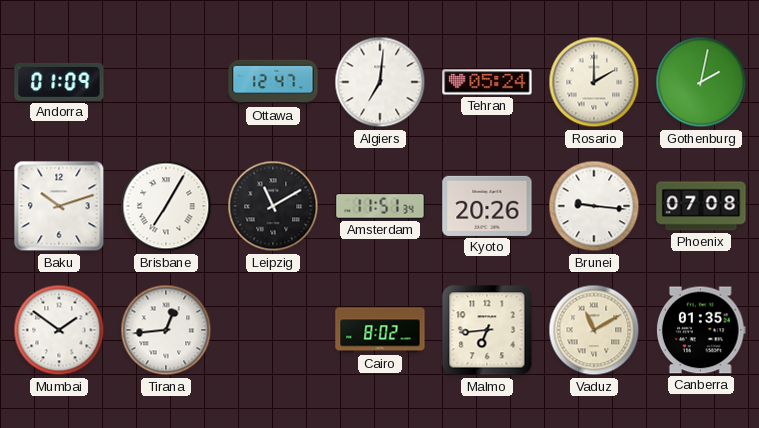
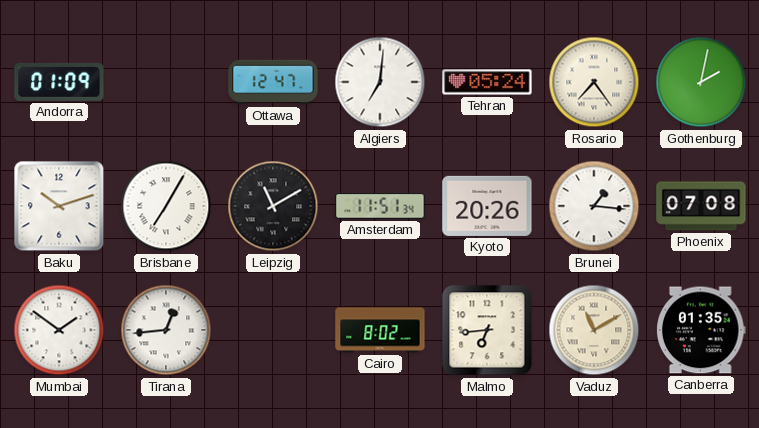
Rosario: 2:00 -> 7:24 (594, 82)
Brunei: 9:16 -> 1:16 (594, 206)
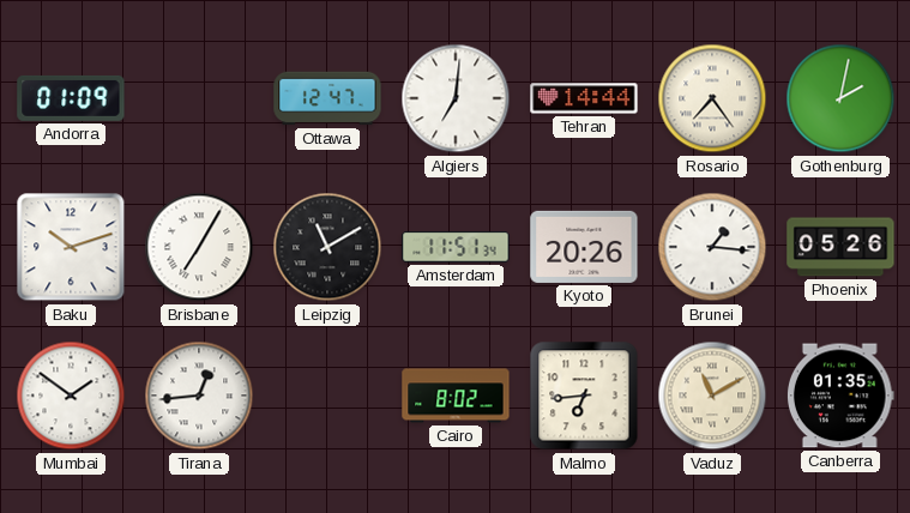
Tehran: 05:24 -> 14:44 (584, 98)
Phoenix: 07:08 -> 05:26 (840, 247)
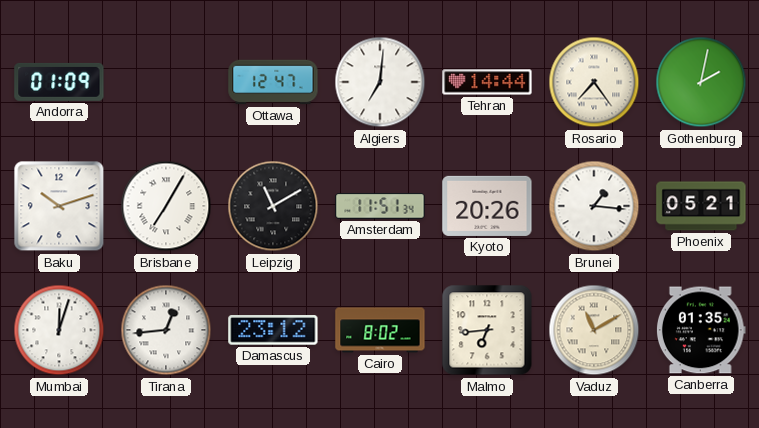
Phoenix: 05:26 -> 05:21 (701, 206)
Mumbai: 1:51 -> 12:03 (59, 330)
Damascus: none -> 23:12 (273, 330)
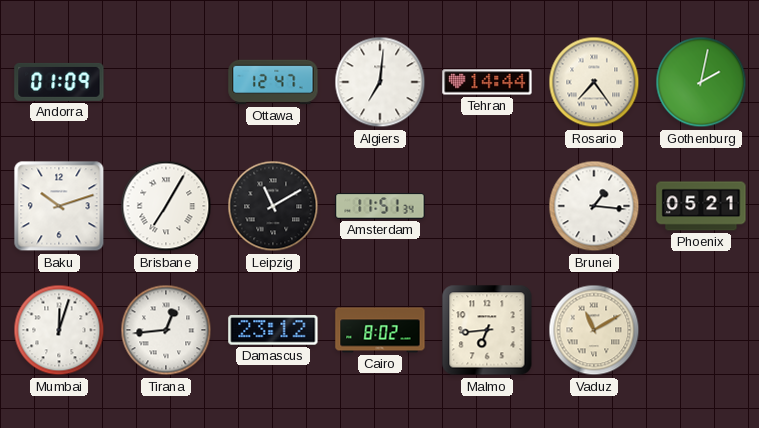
Kyoto: 20:26 -> none (487, 206)
Canberra: 01:35 -> none (701, 330)
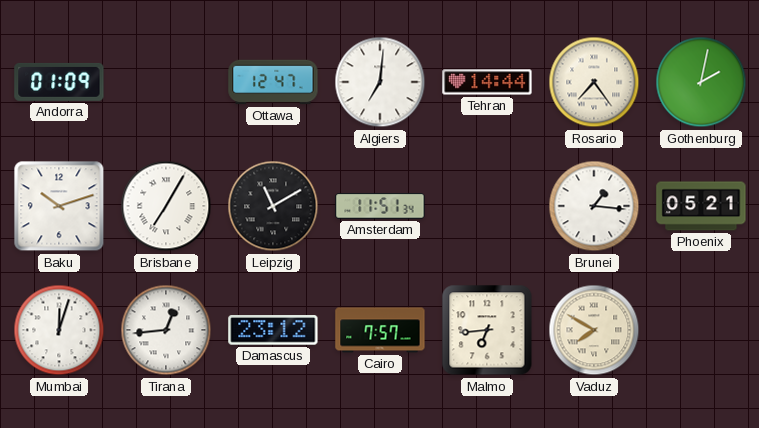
Cairo: 8:02 -> 7:57 (380, 330)
Vaduz: 11:10 -> 7:50 (594, 330)
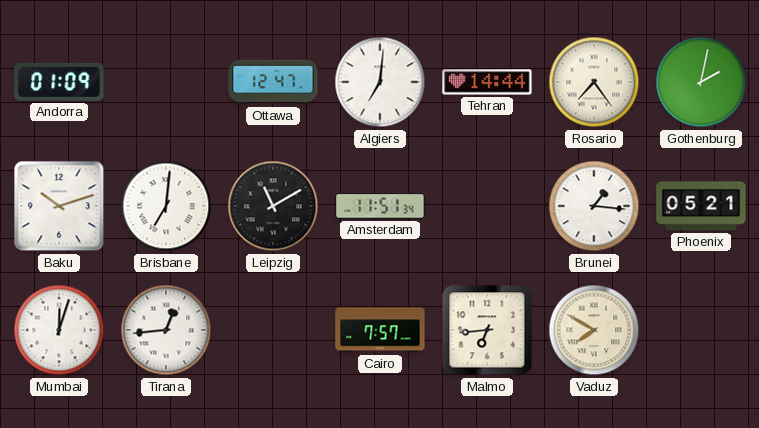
Brisbane: 7:05 -> 7:01 (166, 206)
Damascus: 23:12 -> none (273, 330)
